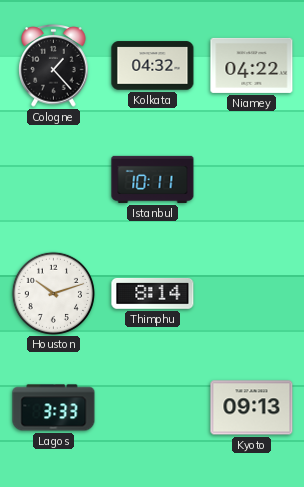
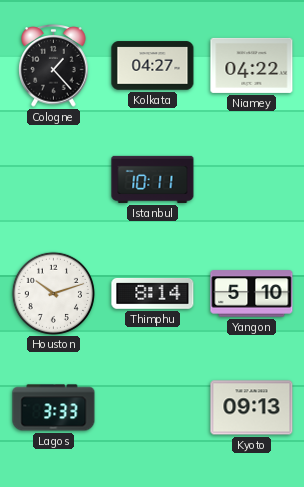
Kolkata: 04:32 -> 04:27 (153, 66)
Yangon: none -> 5:10 (252, 294)
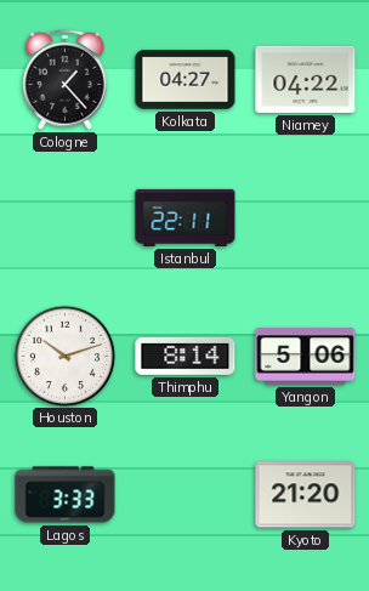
Istanbul: 10:11 -> 22:11 (186, 217)
Yangon: 5:10 -> 5:06 (306, 357)
Kyoto: 09:13 -> 21:20 (306, 495)
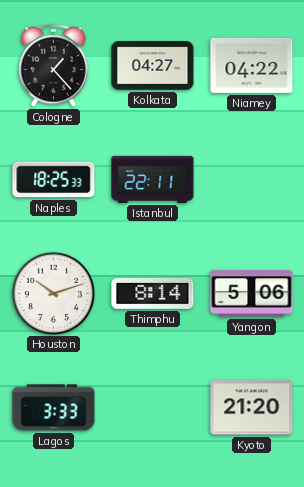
Naples: none -> 18:25 (54, 180)
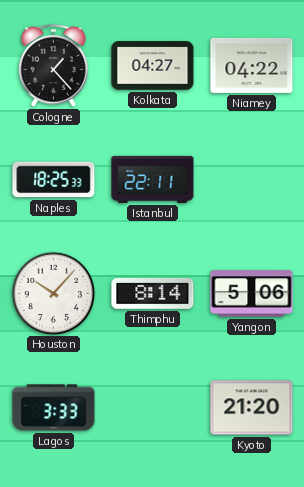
Houston: 10:12 -> 10:07 (53, 293)
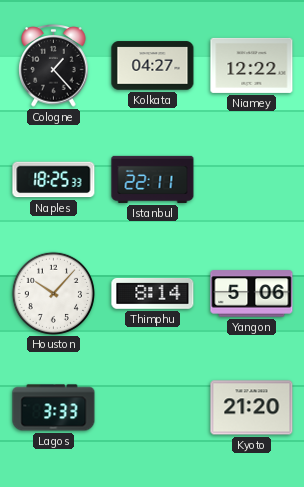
Niamey: 04:22 -> 12:22 (252, 65)
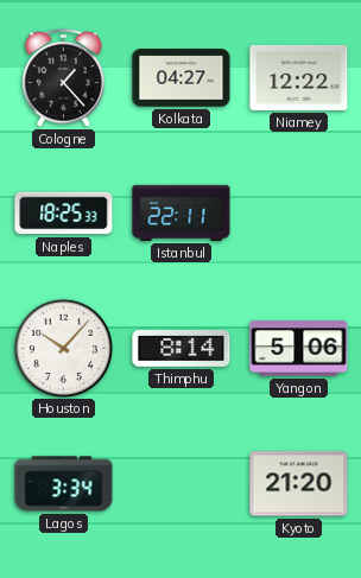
Lagos: 3:33 -> 3:34 (64, 484)
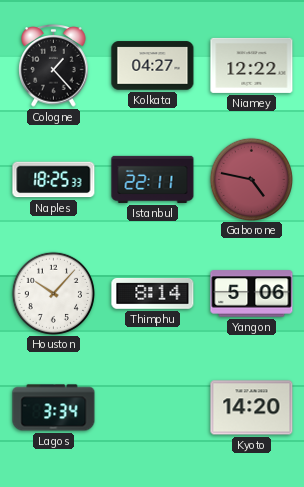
Gaborone: none -> 4:47 (251, 179)
Kyoto: 21:20 -> 14:20 (252, 408)
